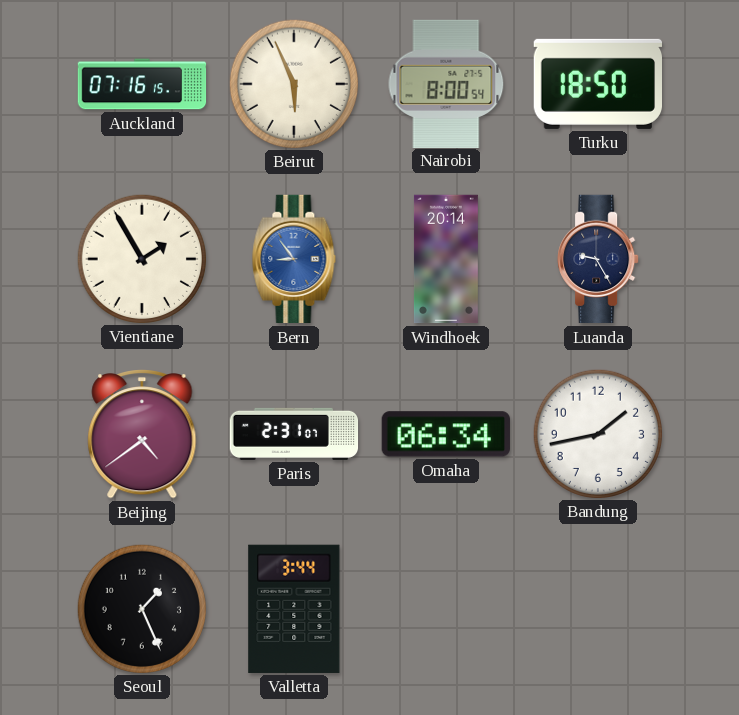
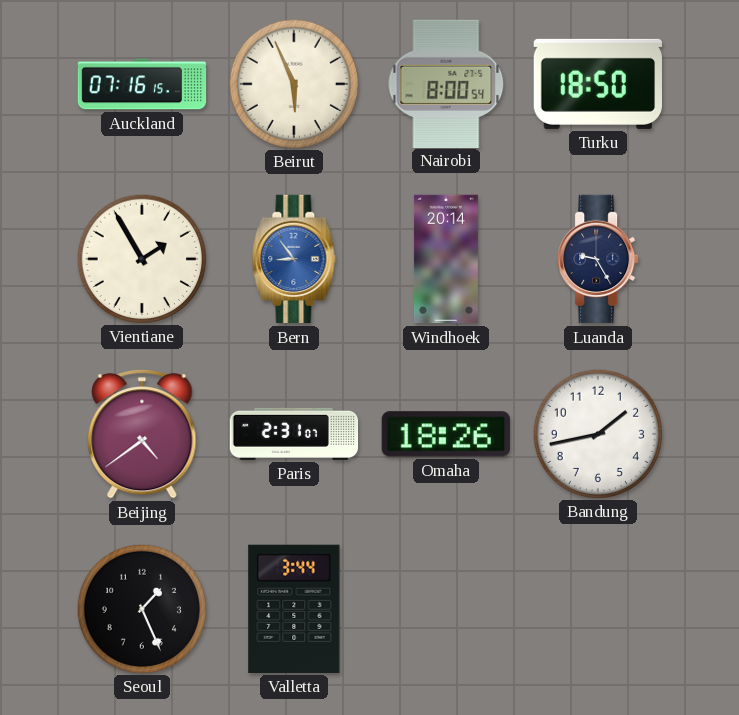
Omaha: 06:34 -> 18:26 (446, 434)
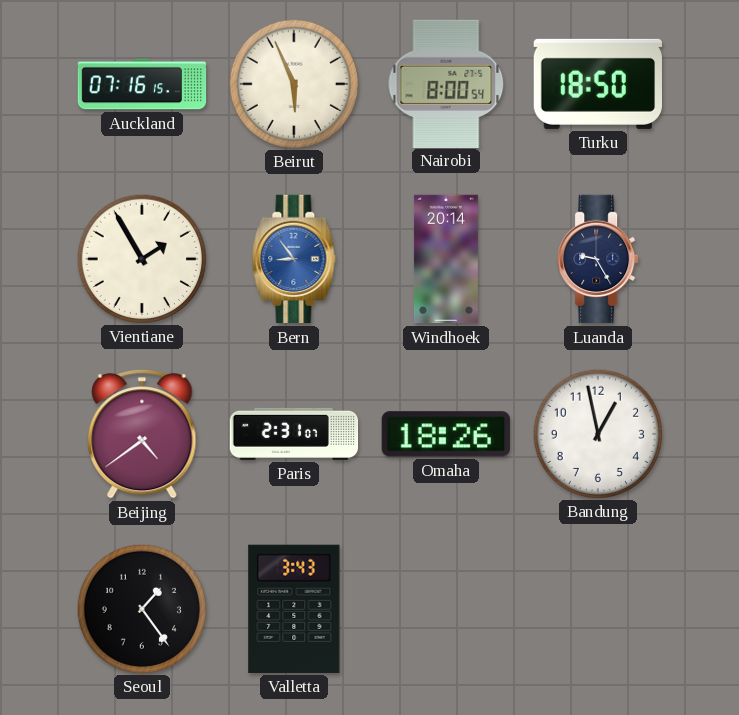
Bandung: 1:43 -> 12:58 (597, 433)
Seoul: 1:26 -> 1:24 (141, 608)
Valletta: 3:44 -> 3:43 (294, 609)
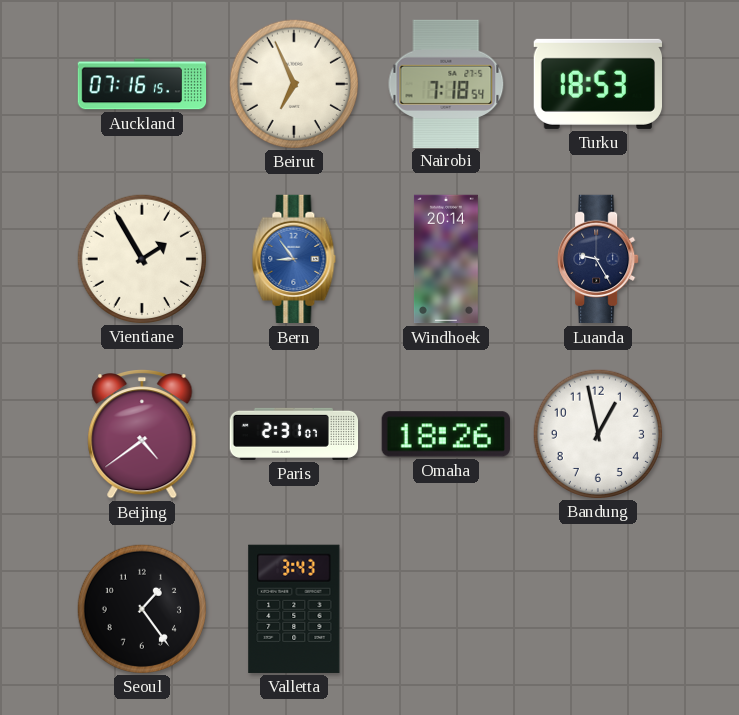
Beirut: 5:56 -> 6:56 (293, 83)
Nairobi: 8:00 -> 7:18 (446, 83)
Turku: 18:50 -> 18:53 (597, 84)
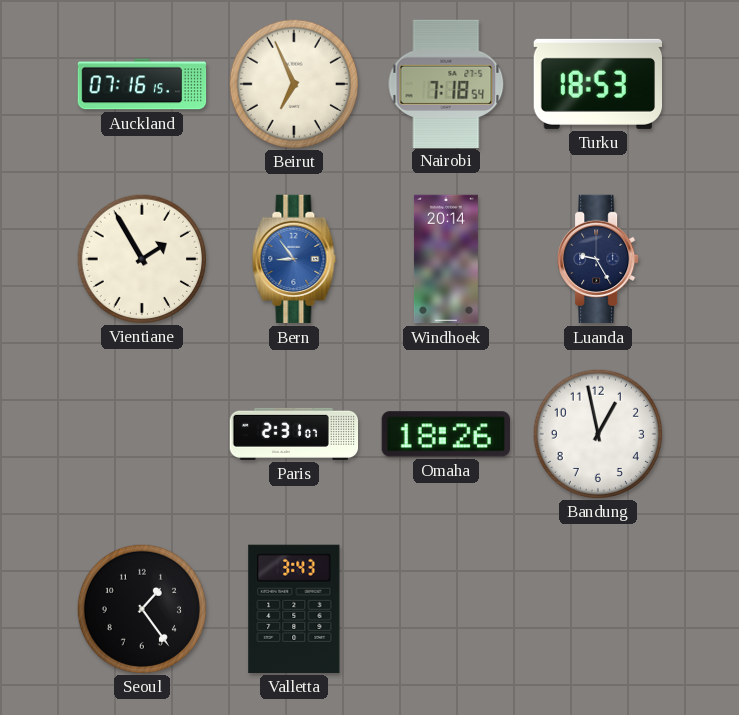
Beijing: 4:39 -> none (142, 435)
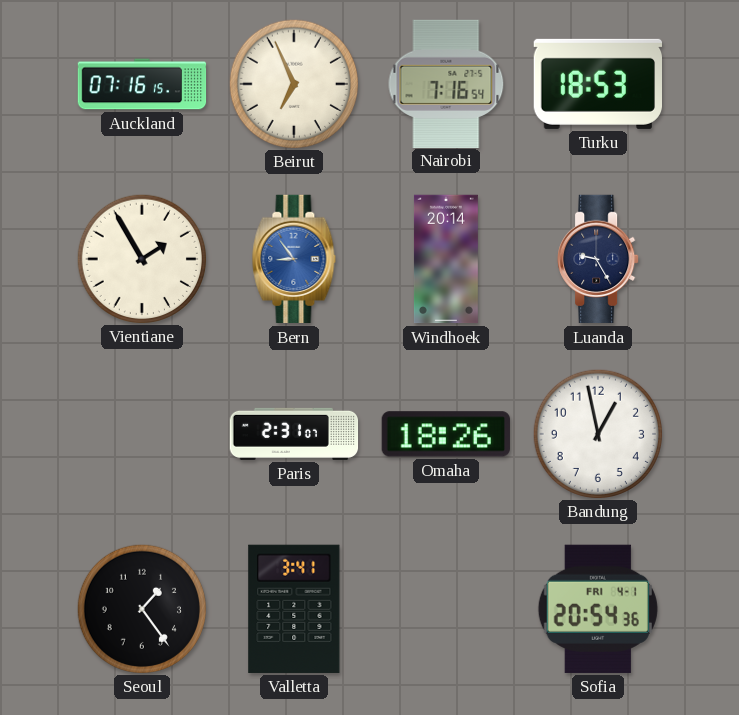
Nairobi: 7:18 -> 7:16 (446, 83)
Valletta: 3:43 -> 3:41 (294, 609)
Sofia: none -> 20:54 (598, 609)
